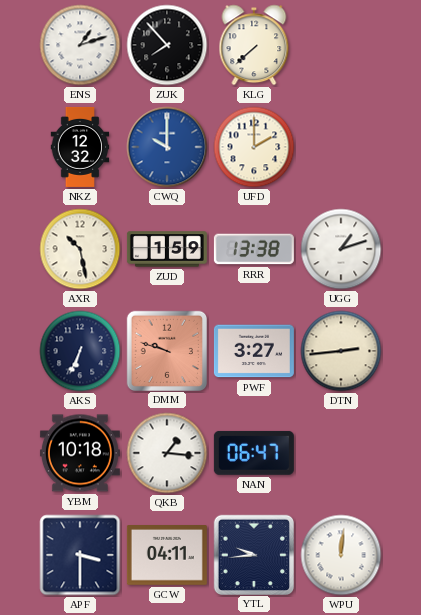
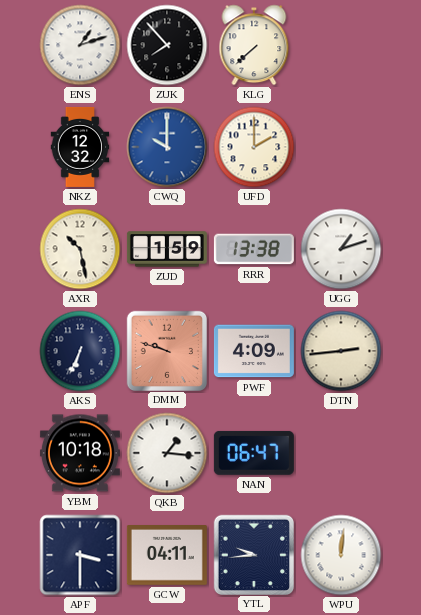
PWF: 3:27 -> 4:09 (254, 351)
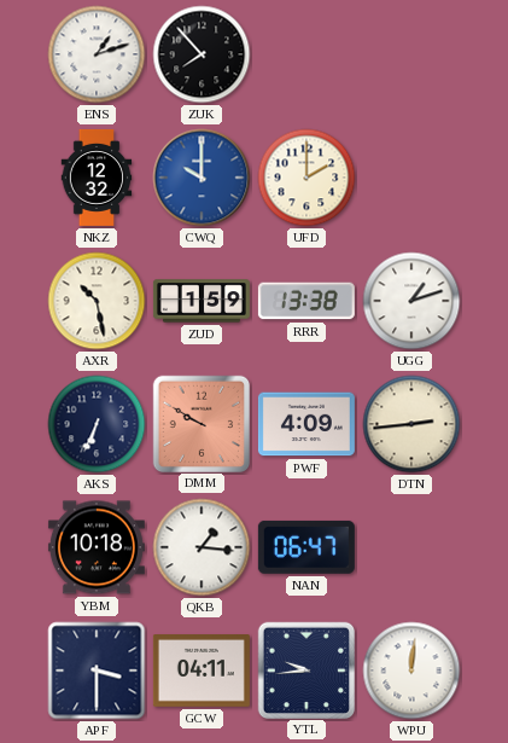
KLG: 7:38 -> none (254, 45)
DMM: 9:48 -> 9:50 (200, 423)
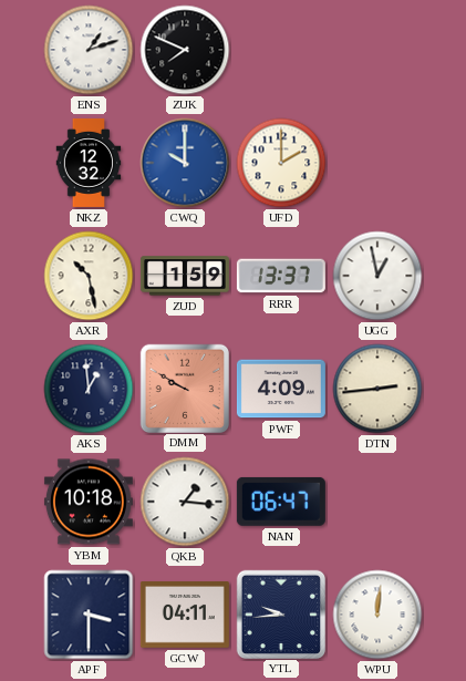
ZUK: 7:53 -> 7:49 (185, 50)
RRR: 13:38 -> 13:37 (281, 276)
UGG: 1:12 -> 12:58 (377, 276)
AKS: 6:34 -> 12:59 (89, 389)
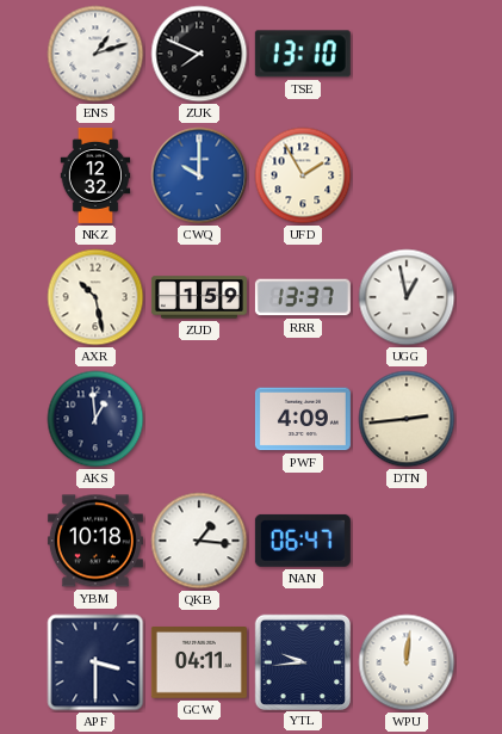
TSE: none -> 13:10 (303, 54)
UFD: 2:00 -> 1:55 (303, 175)
DMM: 9:50 -> none (184, 388)
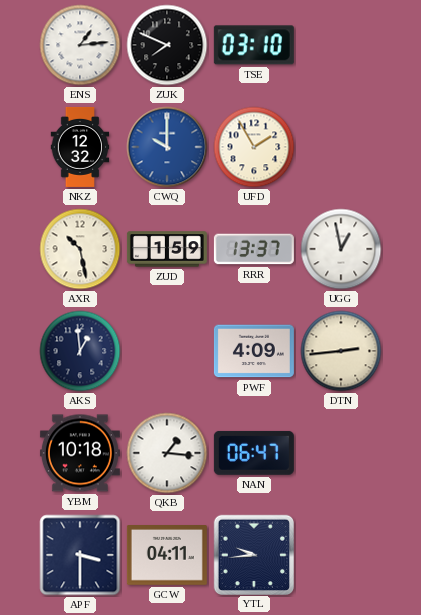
ENS: 1:12 -> 1:14 (80, 45)
TSE: 13:10 -> 03:10 (254, 45)
WPU: 12:01 -> none (407, 662)
